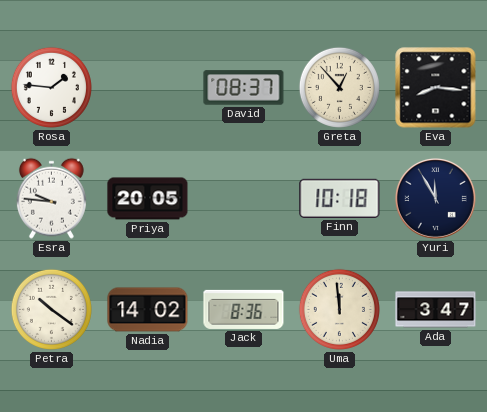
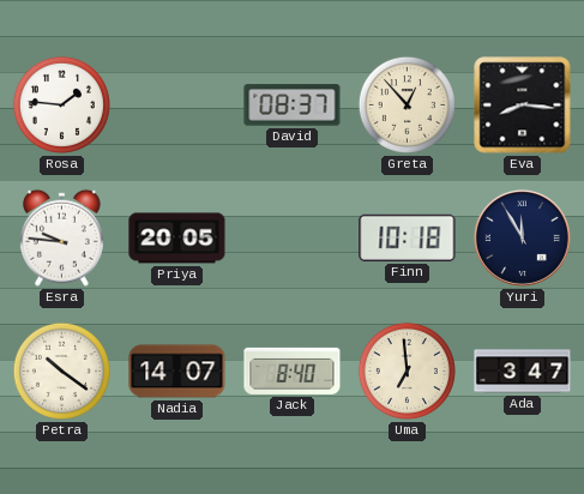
Nadia: 14:02 -> 14:07 (177, 372)
Jack: 8:36 -> 8:40 (293, 370)
Uma: 11:59 -> 6:59 (407, 370)
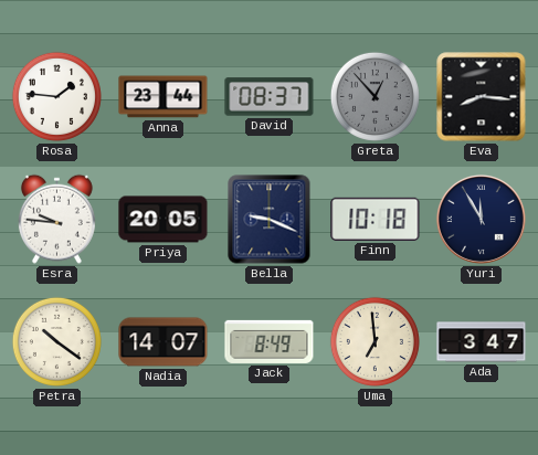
Anna: none -> 23:44 (163, 97)
Greta dial: cream -> grey (375, 96)
Bella: none -> 9:19 (270, 220)
Jack: 8:40 -> 8:49 (270, 341)
